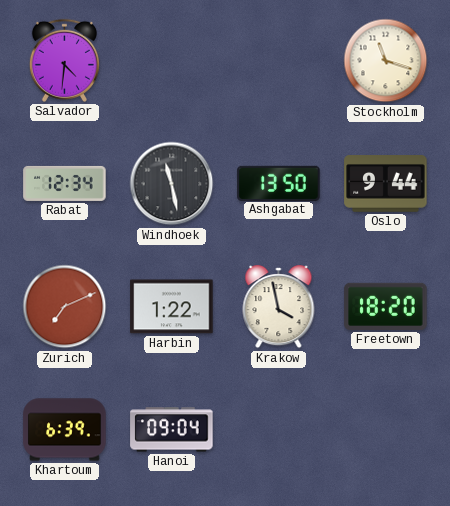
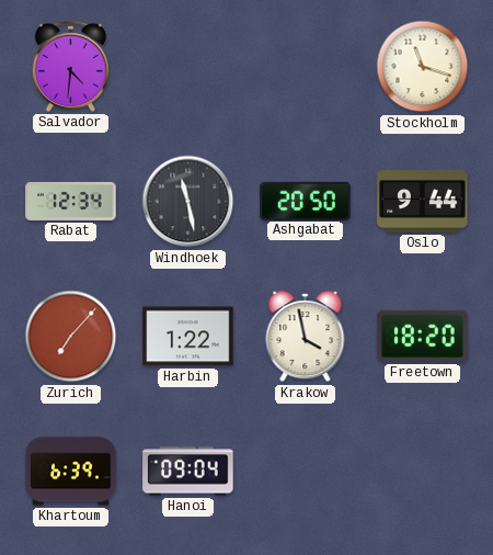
Ashgabat: 13:50 -> 20:50 (306, 201)
Zurich: 7:11 -> 7:07 (71, 337)
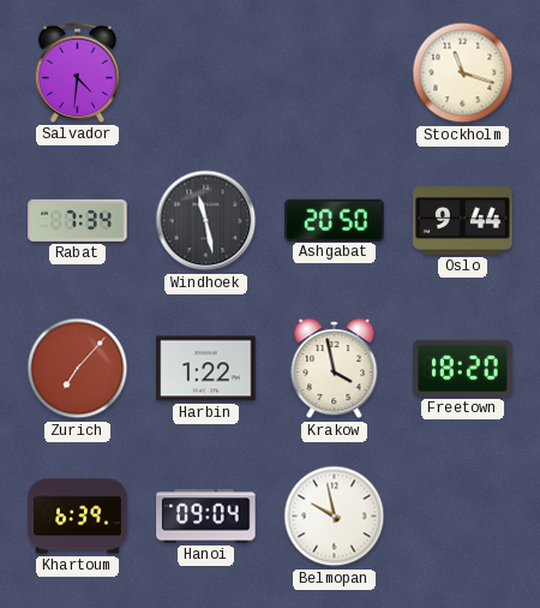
Rabat: 12:34 -> 7:34 (78, 220)
Belmopan: none -> 9:58 (335, 517)
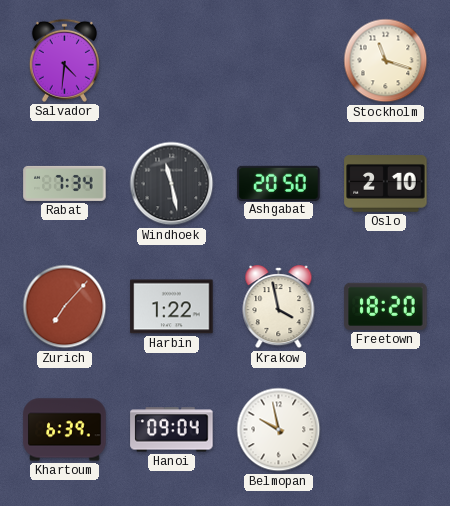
Oslo: 9:44 -> 2:10 (386, 184)
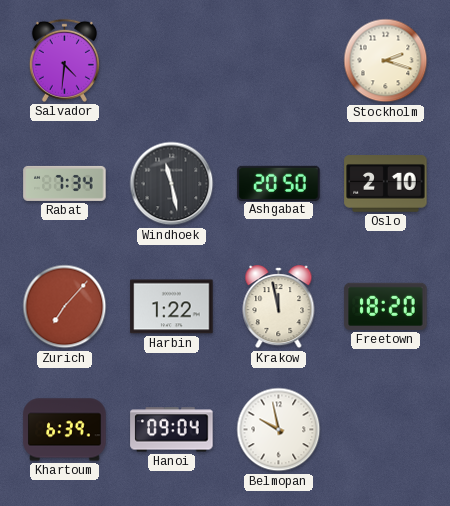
Stockholm: 11:18 -> 2:18 (386, 61)
Krakow: 3:58 -> 11:58 (279, 307)
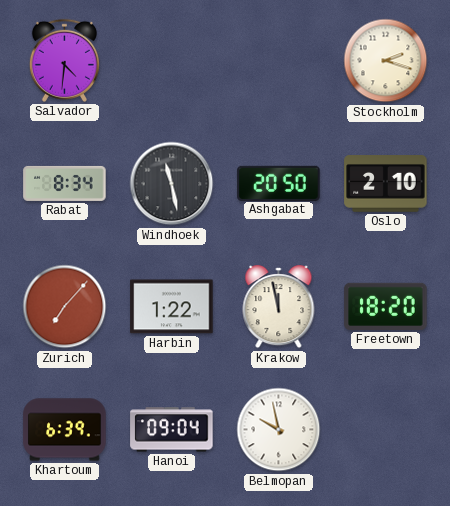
Rabat: 7:34 -> 8:34 (65, 183)
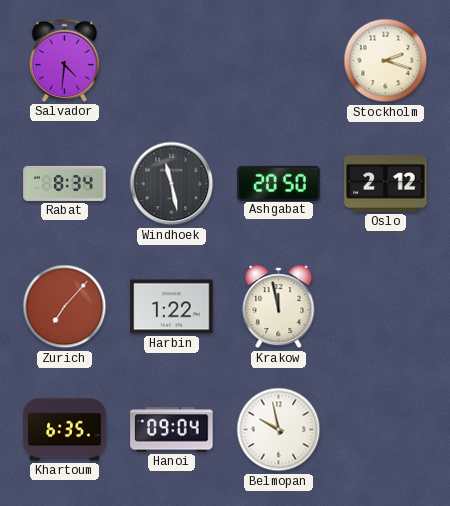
Oslo: 2:10 -> 2:12 (386, 184)
Freetown: 18:20 -> none (386, 306)
Khartoum: 6:39 -> 6:35 (65, 430)
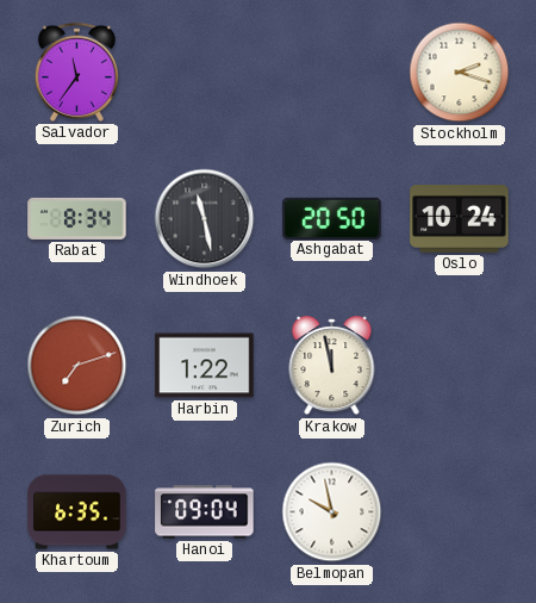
Salvador: 4:31 -> 11:36 (76, 72)
Oslo: 2:12 -> 10:24 (460, 219)
Zurich: 7:07 -> 7:12 (77, 366)
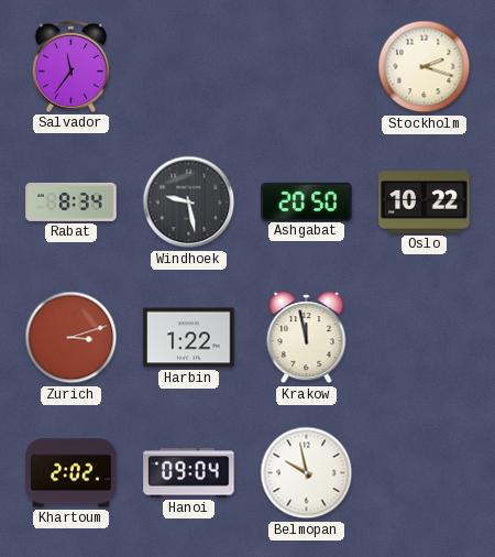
Windhoek: 11:28 -> 9:28 (189, 203)
Oslo: 10:24 -> 10:22 (425, 203)
Zurich: 7:12 -> 3:12 (71, 338)
Khartoum: 6:35 -> 2:02 (71, 473)
